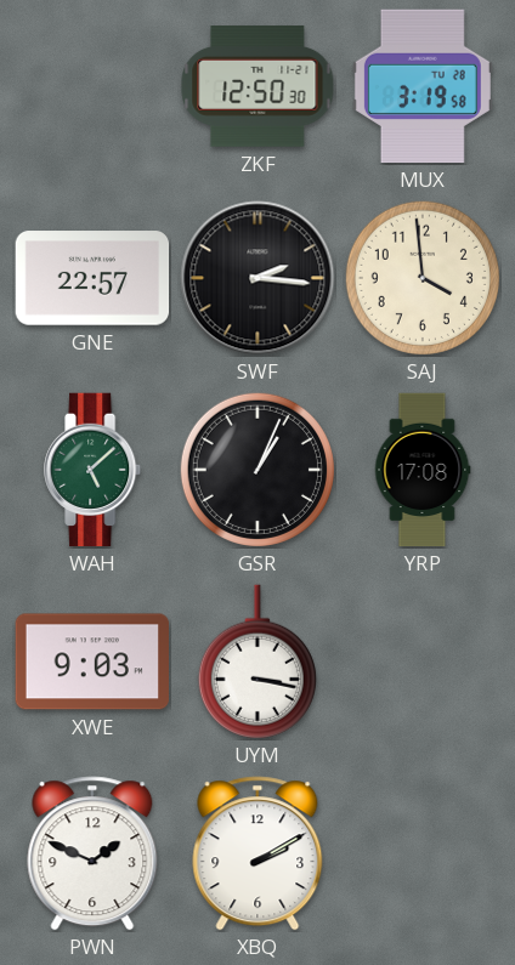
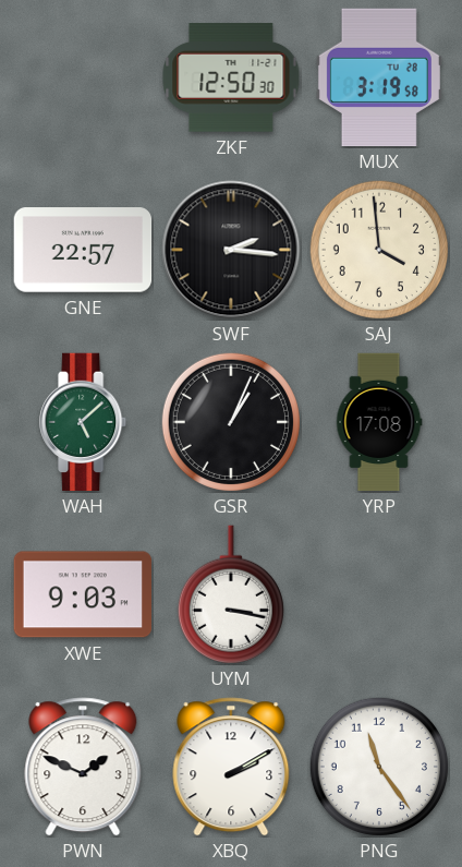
PNG: none -> 11:24 (379, 767)
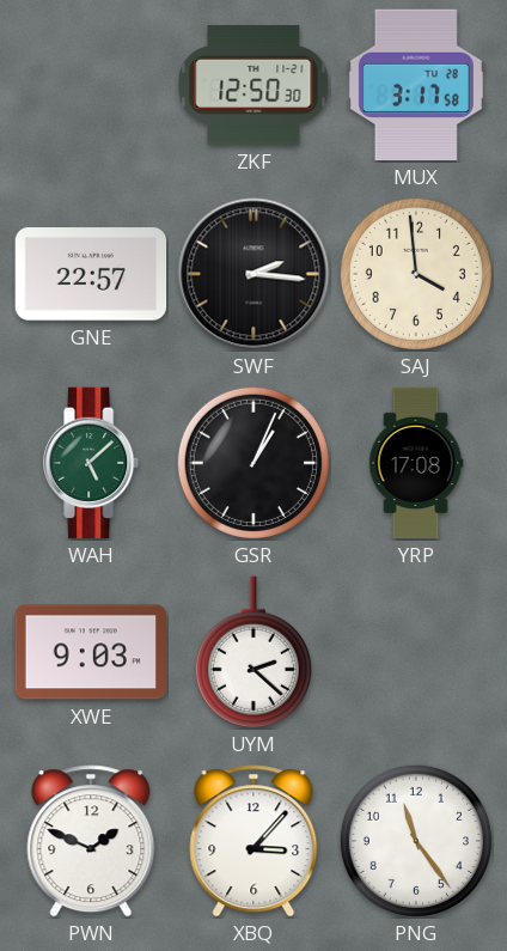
MUX: 3:19 -> 3:17 (416, 85)
UYM: 3:17 -> 2:22 (253, 652)
XBQ: 2:10 -> 3:07 (253, 841)
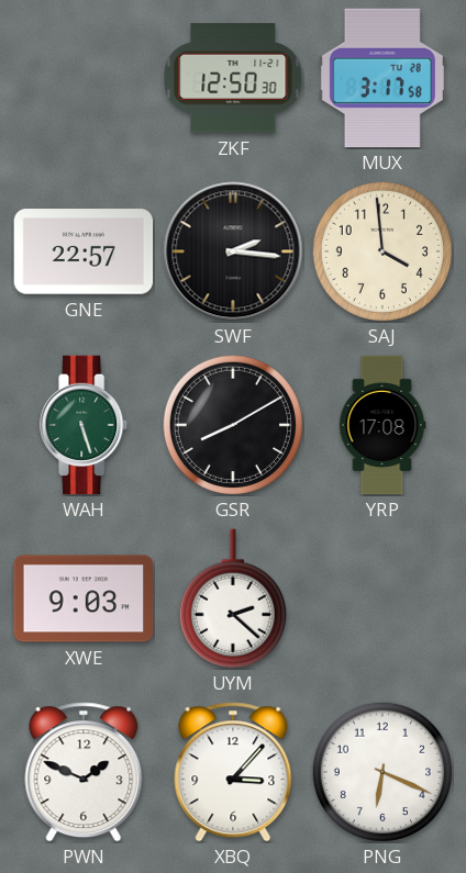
WAH: 5:08 -> 5:27 (85, 425)
GSR: 1:04 -> 8:10 (233, 425)
PNG: 11:24 -> 6:19 (382, 772)
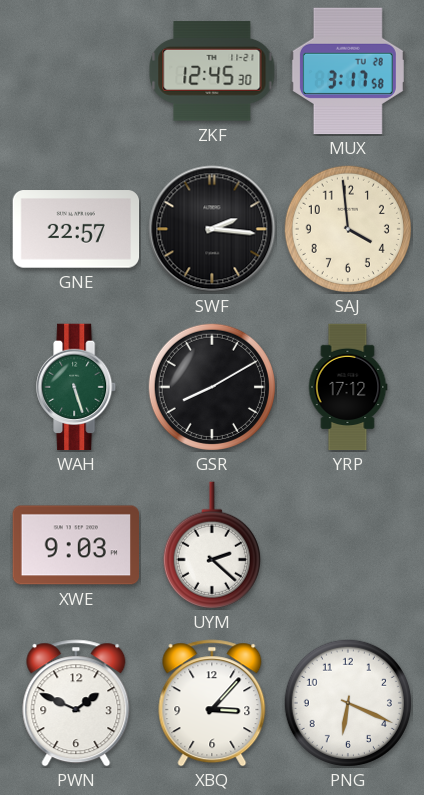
ZKF: 12:50 -> 12:45 (212, 71)
YRP: 17:08 -> 17:12 (348, 387)
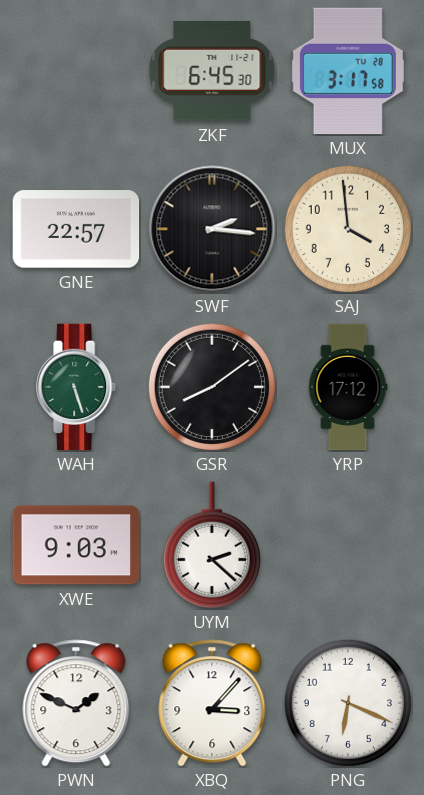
ZKF: 12:45 -> 6:45 (212, 71)
GSR: 8:10 -> 8:09 (212, 387)
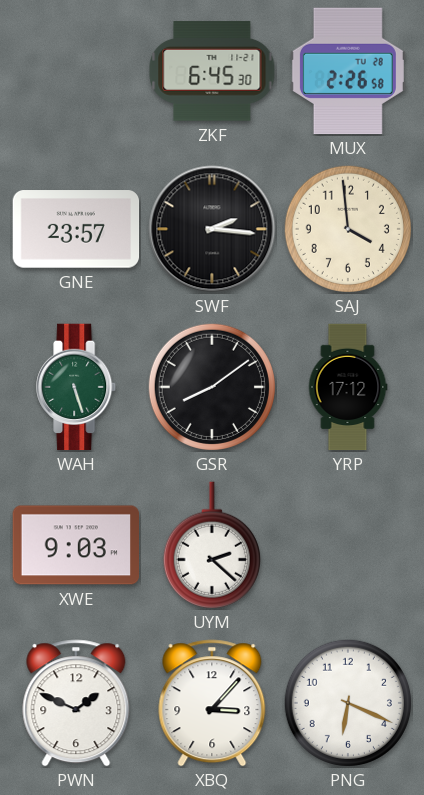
MUX: 3:17 -> 2:26 (348, 71)
GNE: 22:57 -> 23:57 (76, 229)
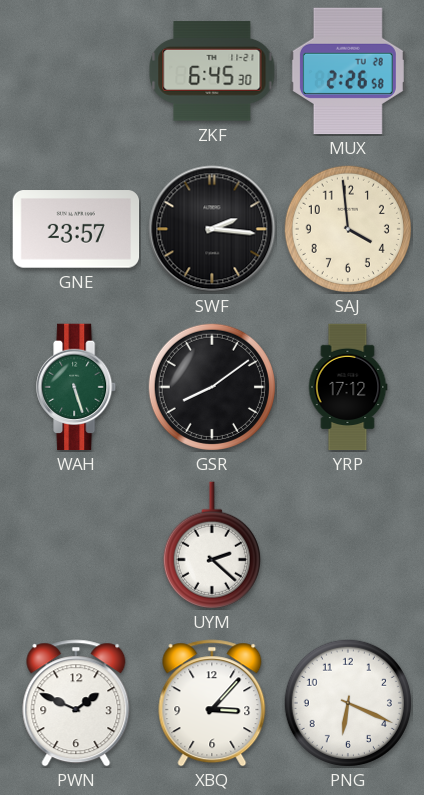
XWE: 9:03 -> none (76, 545)
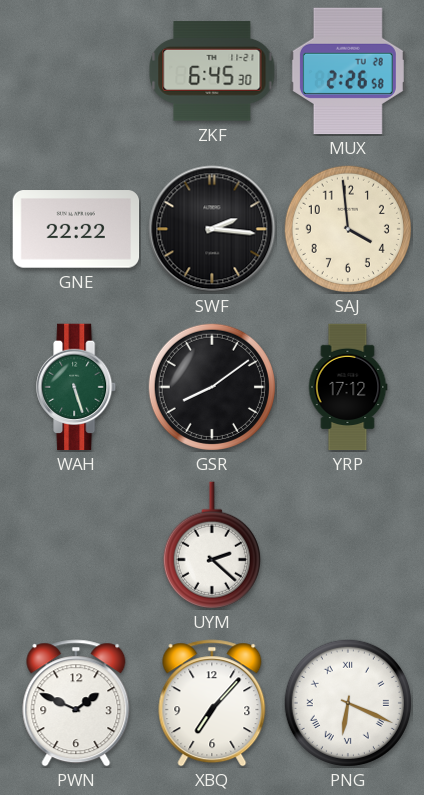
GNE: 23:57 -> 22:22 (76, 229)
XBQ: 3:07 -> 7:07 (212, 703)
PNG numerals: Arabic -> Roman (348, 703)
